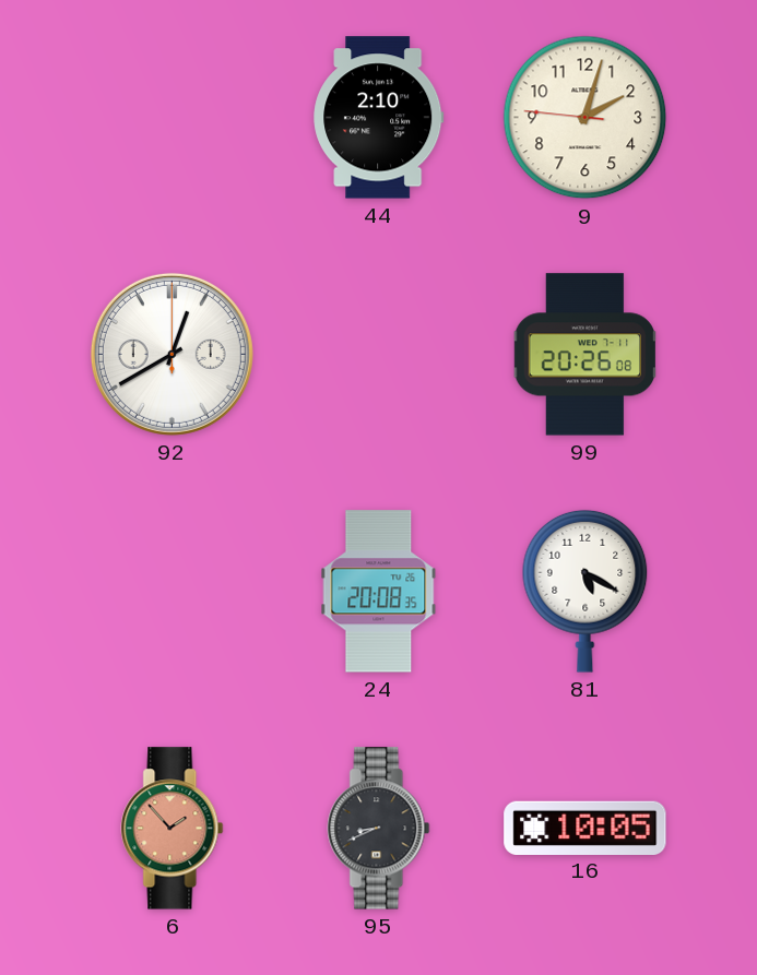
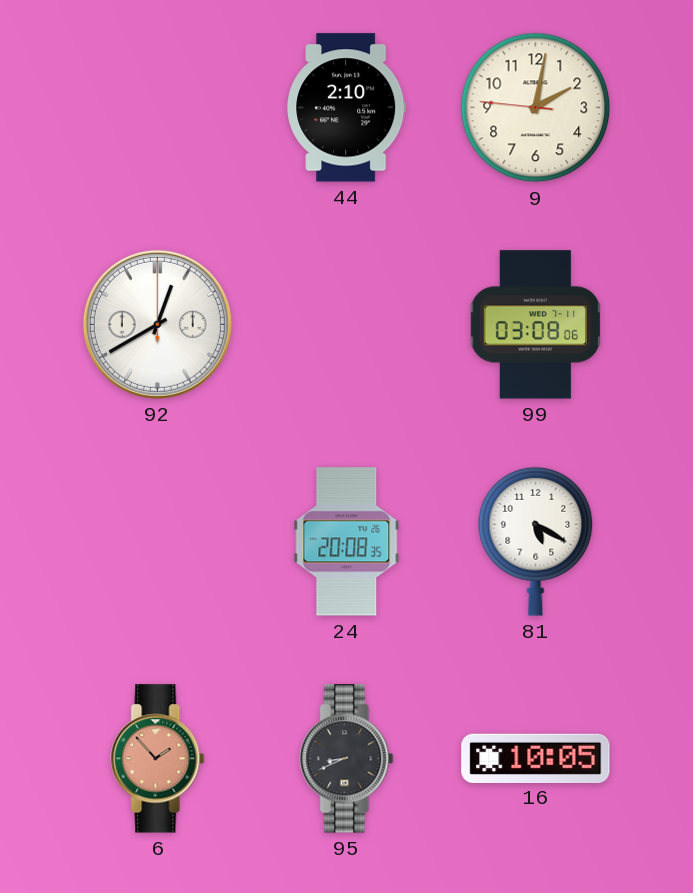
9: 2:02 -> 2:01 (536, 108)
99: 20:26 -> 03:08 (536, 325)
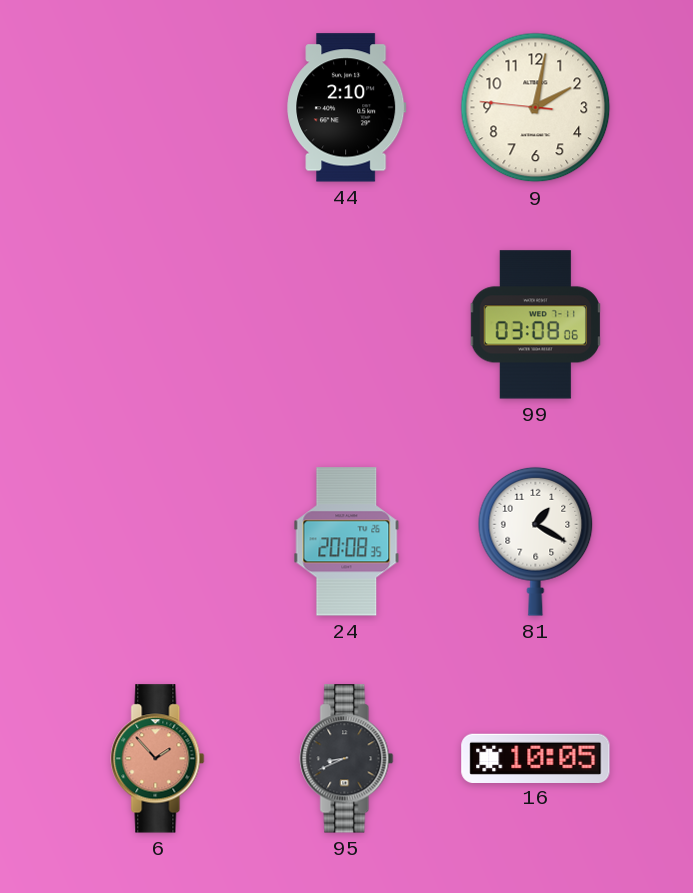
92: 12:40 -> none (157, 324)
81: 5:20 -> 1:20 (536, 541)
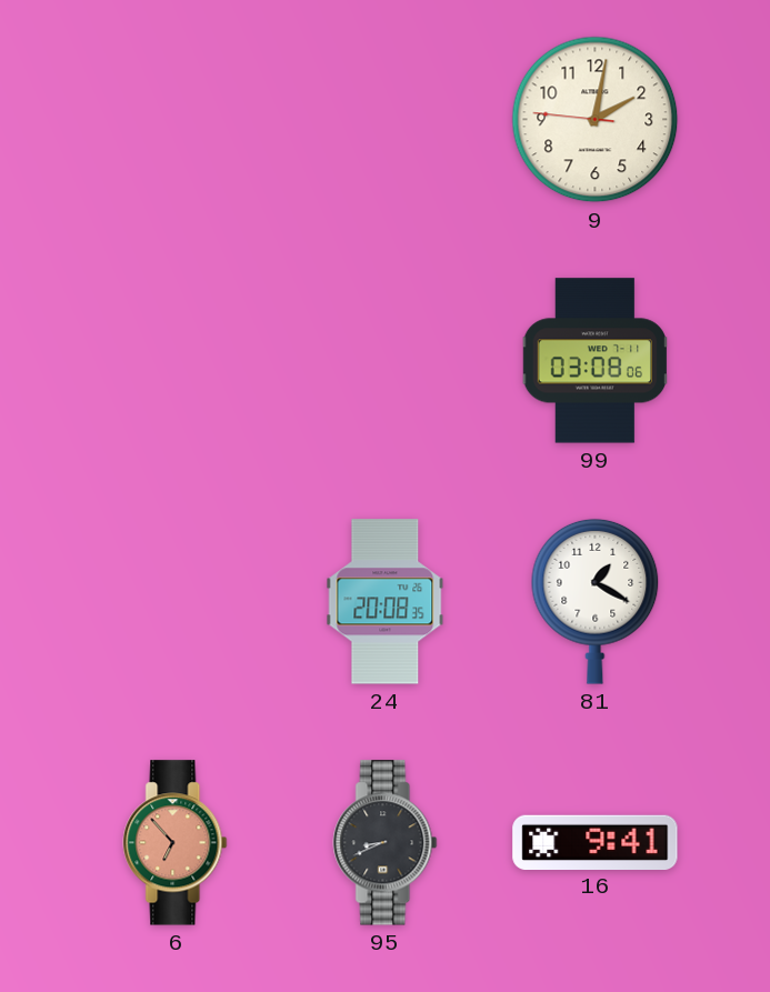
44: 2:10 -> none (347, 108)
6: 1:53 -> 6:53 (176, 843)
16: 10:05 -> 9:41 (596, 842)
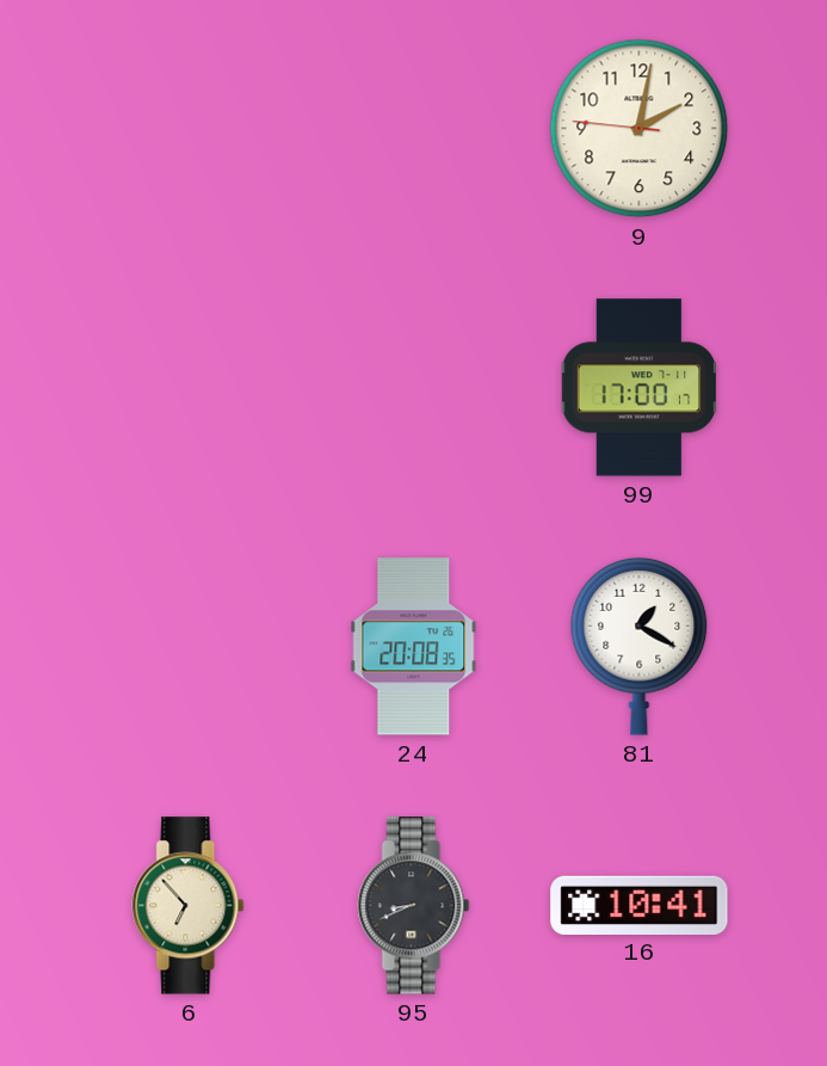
99: 03:08 -> 17:00 (640, 388)
6 dial: salmon -> cream (189, 906)
16: 9:41 -> 10:41 (640, 905)
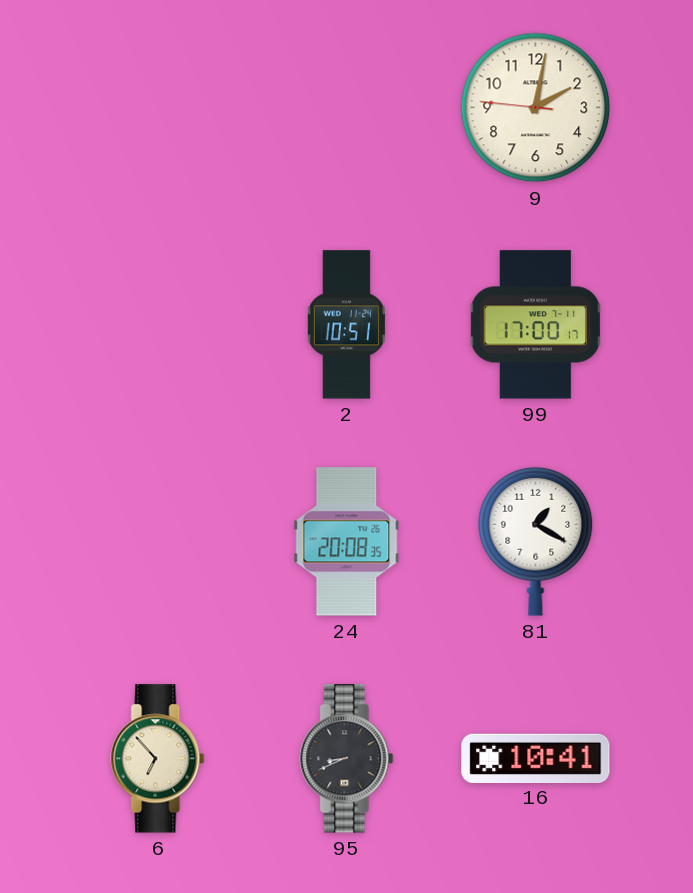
2: none -> 10:51 (346, 325)
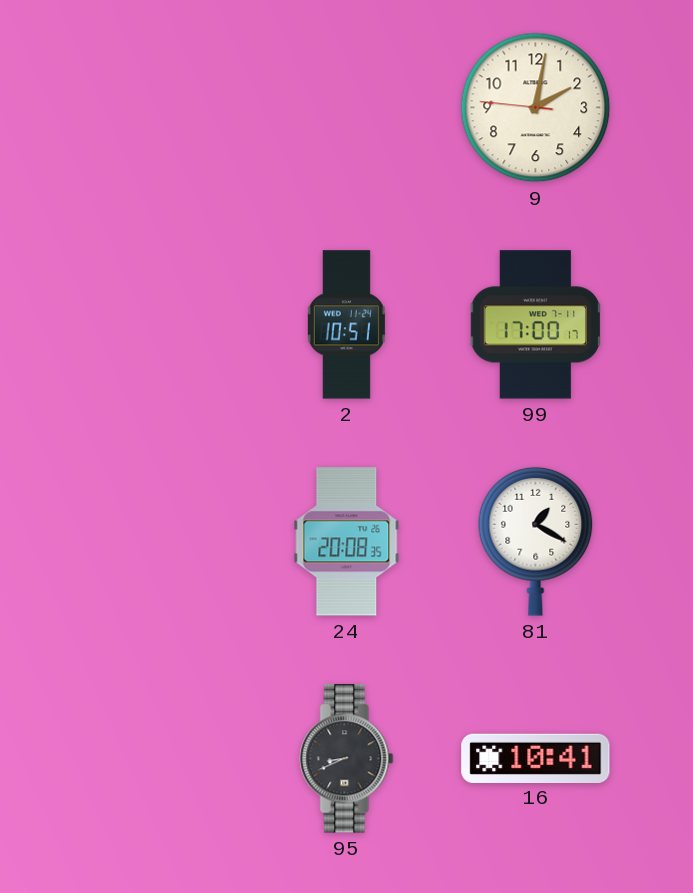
6: 6:53 -> none (158, 759)
